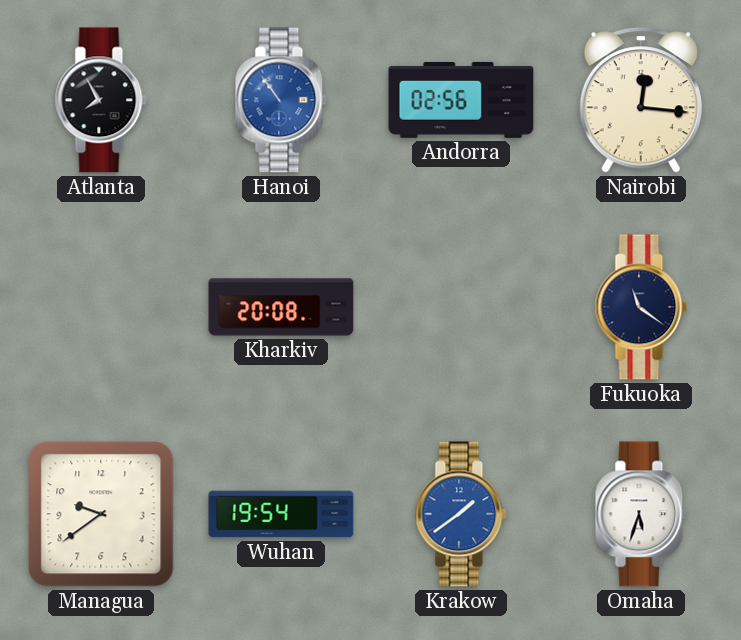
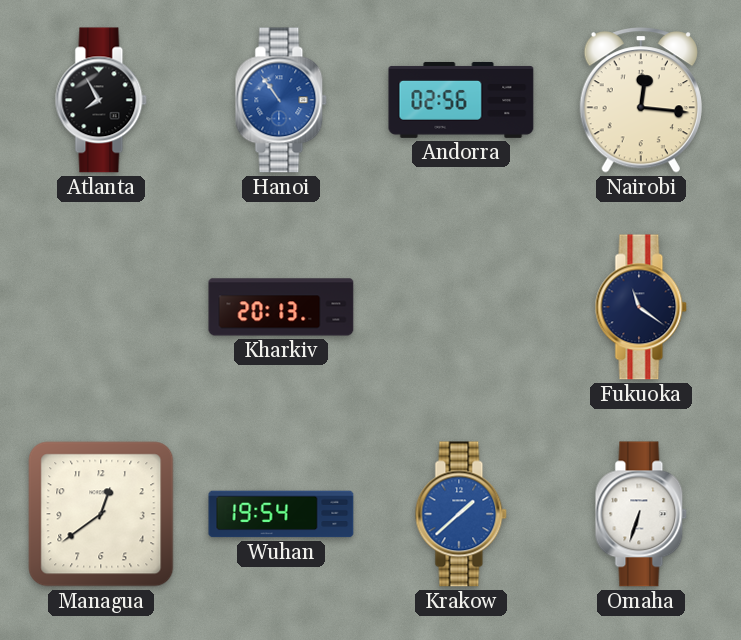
Kharkiv: 20:08 -> 20:13 (281, 307)
Managua: 9:39 -> 12:39 (101, 514)
Krakow: 1:39 -> 1:38 (461, 514)
Omaha: 5:33 -> 6:33 (641, 514)
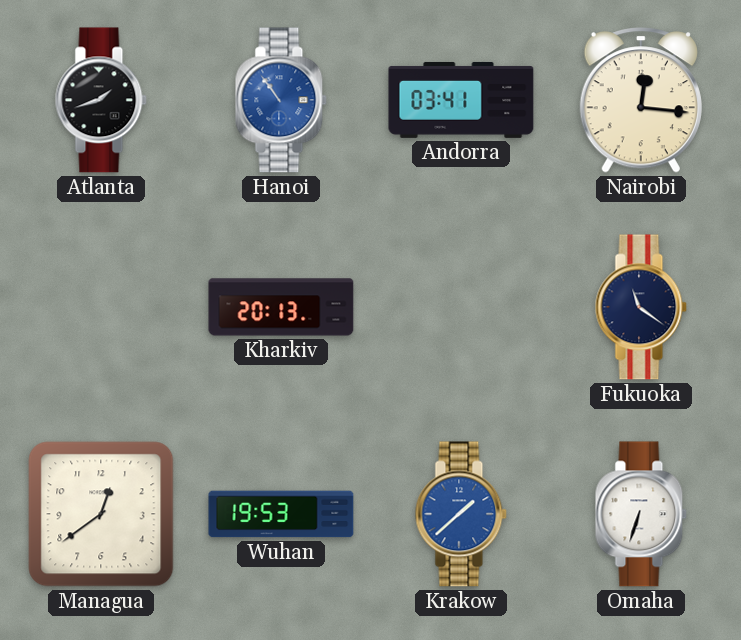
Atlanta: 7:55 -> 1:42 (101, 100)
Andorra: 02:56 -> 03:41 (461, 100)
Wuhan: 19:54 -> 19:53 (281, 514)
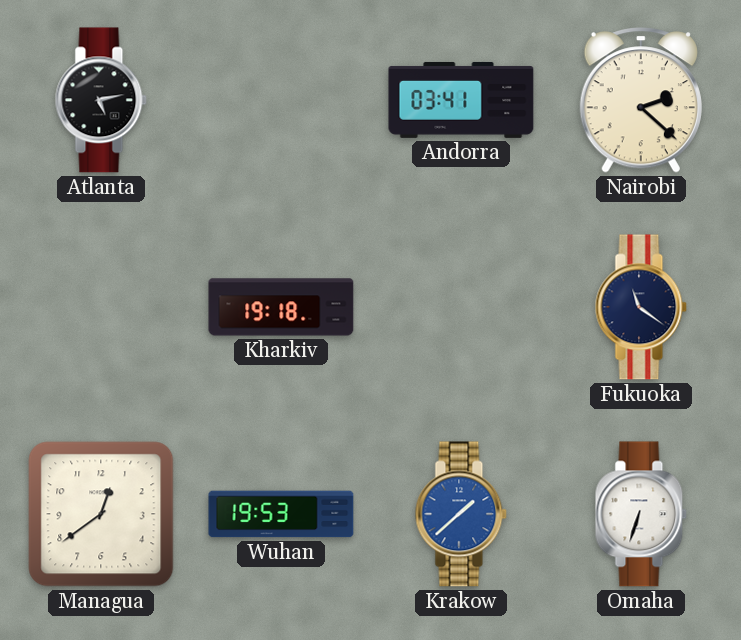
Atlanta: 1:42 -> 5:13 (101, 100)
Hanoi: 10:54 -> none (281, 100)
Nairobi: 12:16 -> 2:22 (641, 100)
Kharkiv: 20:13 -> 19:18 (281, 307)
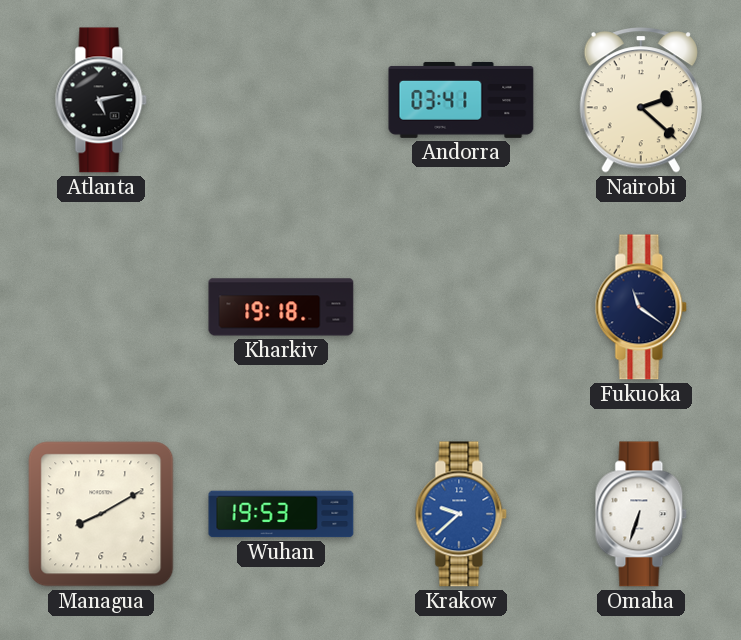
Managua: 12:39 -> 8:10 (101, 514)
Krakow: 1:38 -> 9:38 (461, 514)
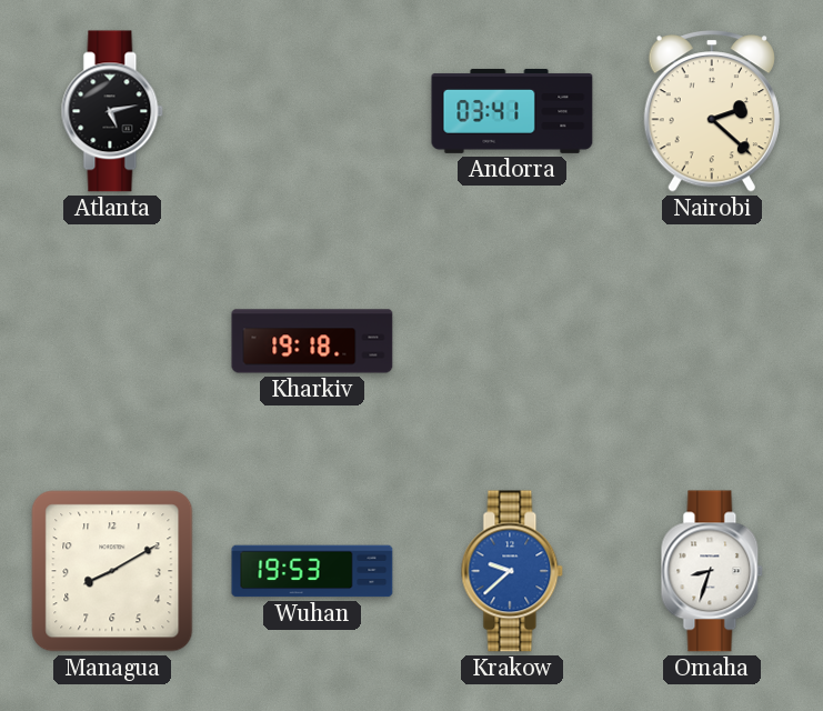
Fukuoka: 11:21 -> none (641, 307)
Omaha: 6:33 -> 8:33 (712, 571)
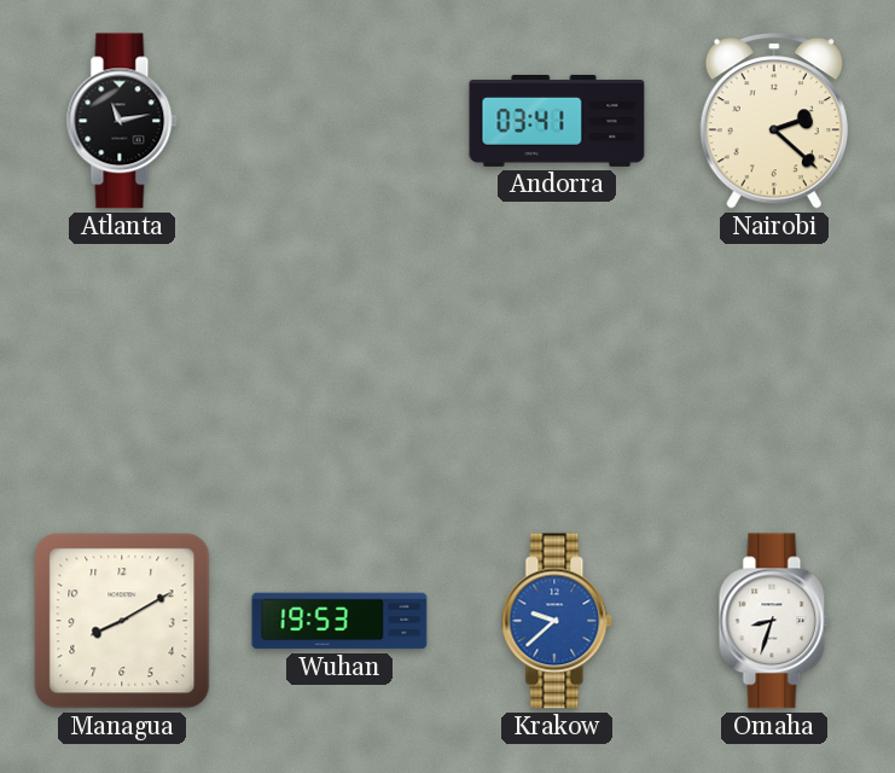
Atlanta: 5:13 -> 11:13 (122, 121)
Kharkiv: 19:18 -> none (312, 341)
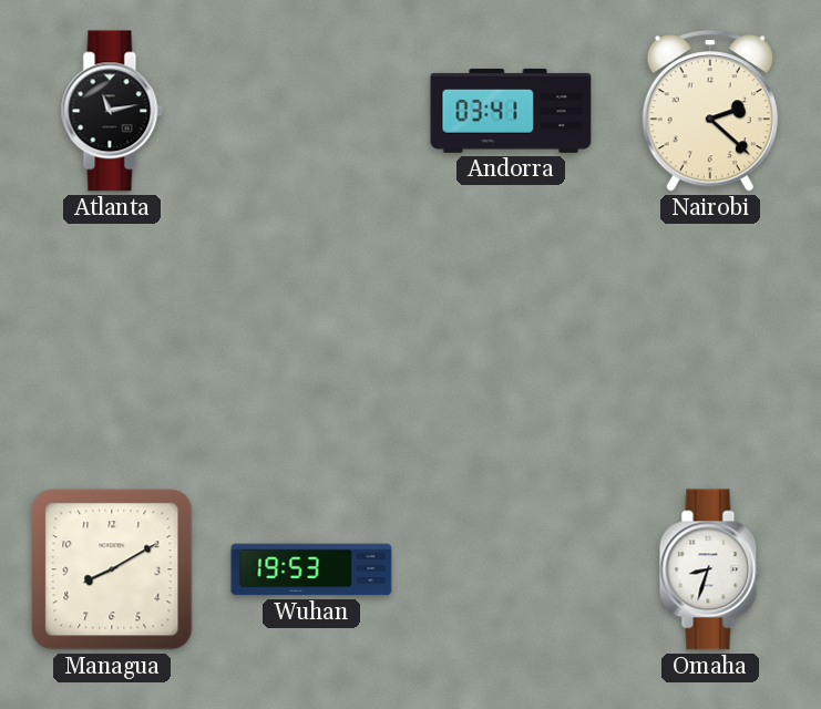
Krakow: 9:38 -> none (557, 621)
